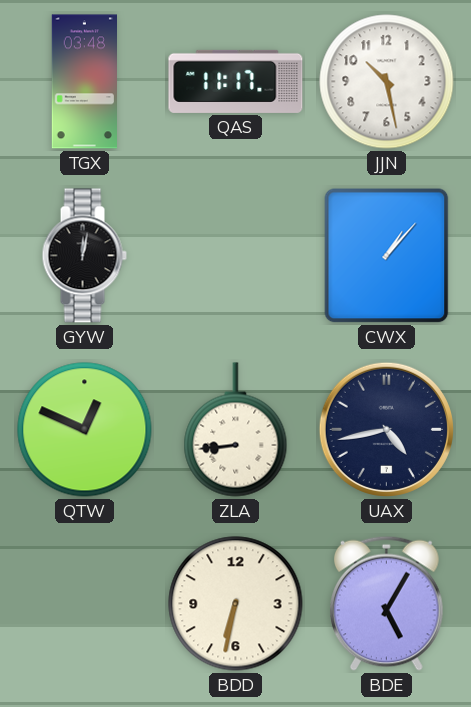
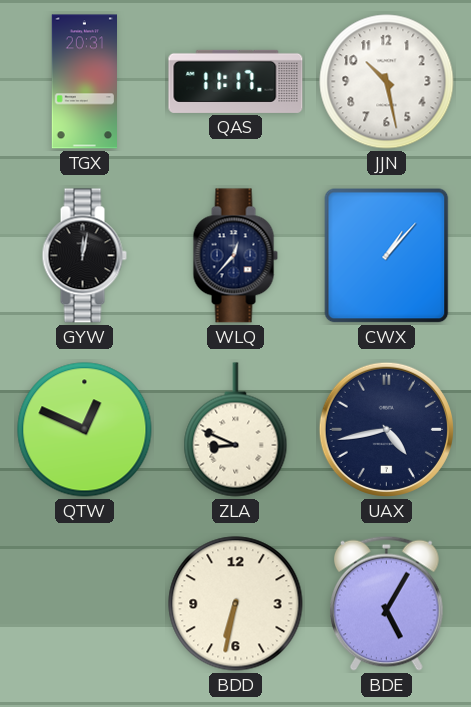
TGX: 03:48 -> 20:31 (84, 82)
WLQ: none -> 12:37 (235, 256)
ZLA: 8:44 -> 8:49 (236, 430)
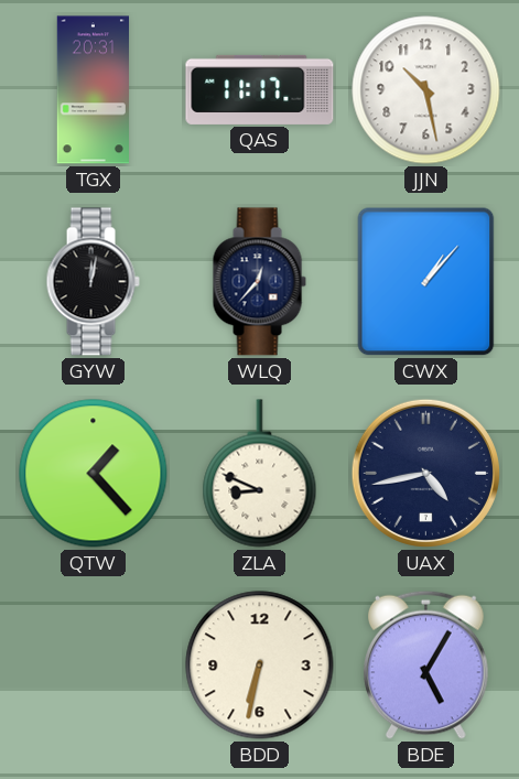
QTW: 12:49 -> 1:23 (94, 474)
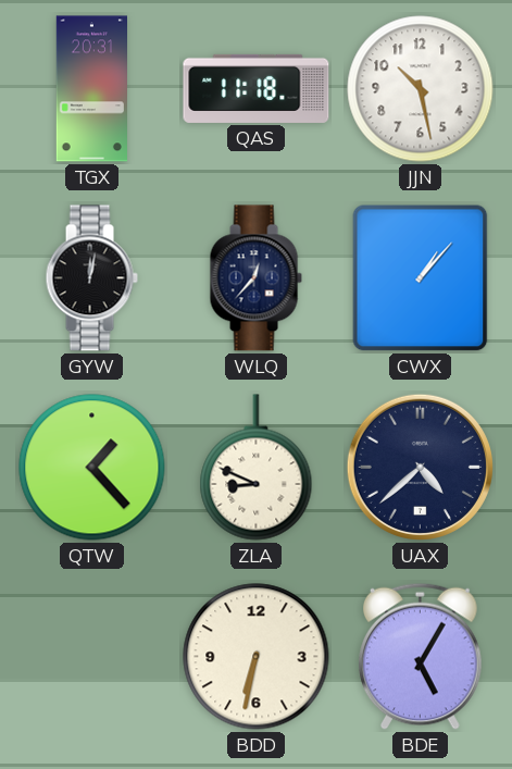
QAS: 11:17 -> 11:18 (257, 88)
UAX: 4:43 -> 4:38 (420, 467)
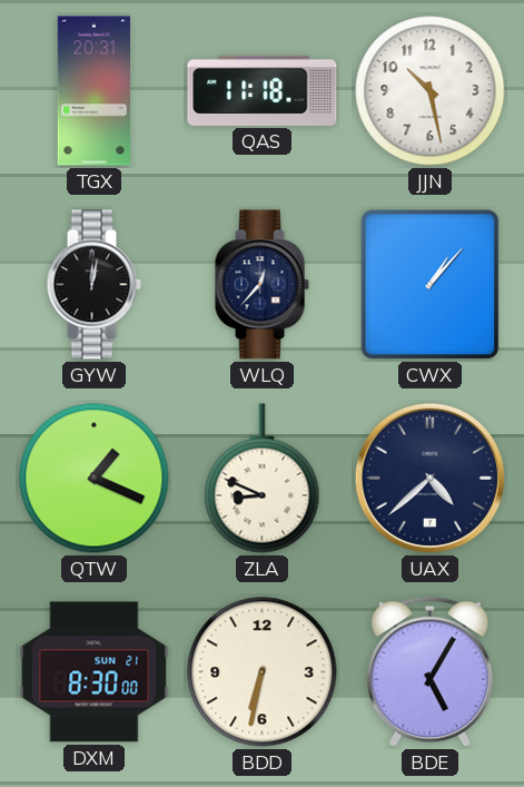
QTW: 1:23 -> 1:19 (95, 479)
DXM: none -> 8:30 (95, 672)
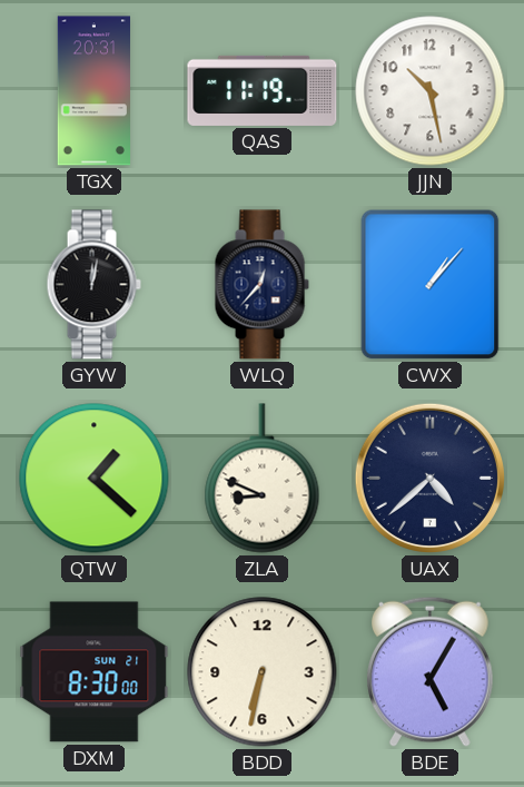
QAS: 11:18 -> 11:19 (263, 90)
QTW: 1:19 -> 1:22 (95, 479)
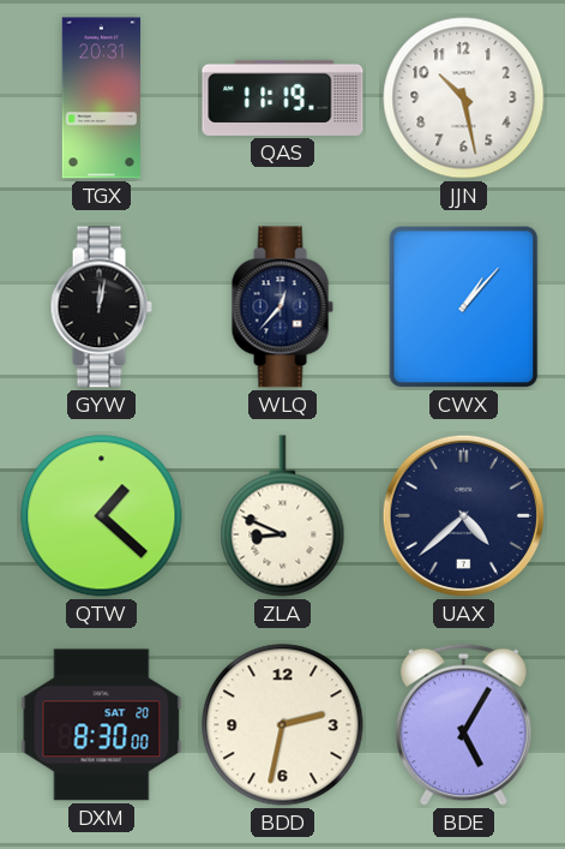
DXM date: SUN 21 -> SAT 20 (102, 725)
BDD: 6:32 -> 2:32 (283, 725)
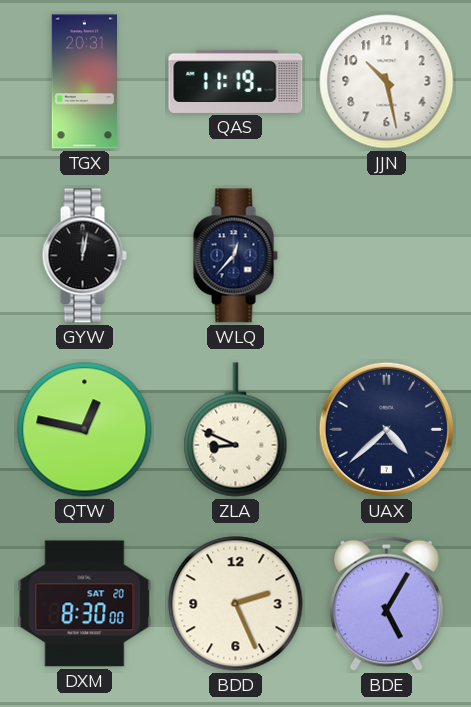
CWX: 1:07 -> none (464, 307)
QTW: 1:22 -> 12:47 (85, 430)
BDD: 2:32 -> 2:26 (236, 604)
